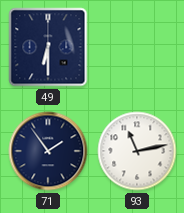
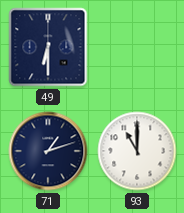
71: 1:54 -> 1:12 (48, 151)
93: 11:13 -> 11:00 (137, 151)
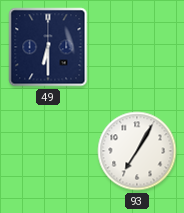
71: 1:12 -> none (48, 151)
93: 11:00 -> 7:05 (137, 151)
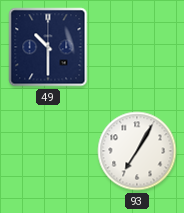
49: 6:30 -> 10:30 (48, 47)
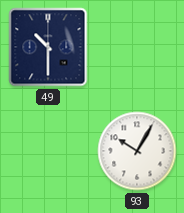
93: 7:05 -> 10:05 (137, 151)
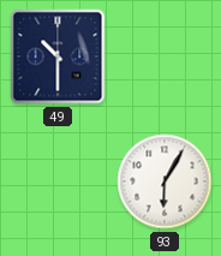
93: 10:05 -> 6:05 (165, 181)
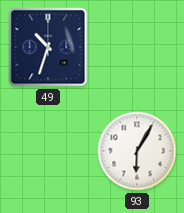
49: 10:30 -> 10:33 (48, 47)
